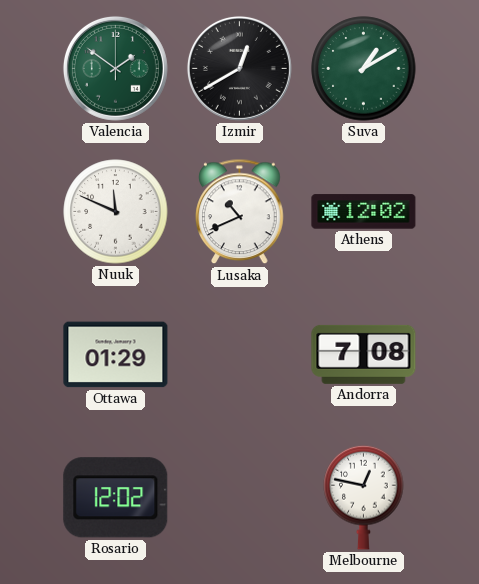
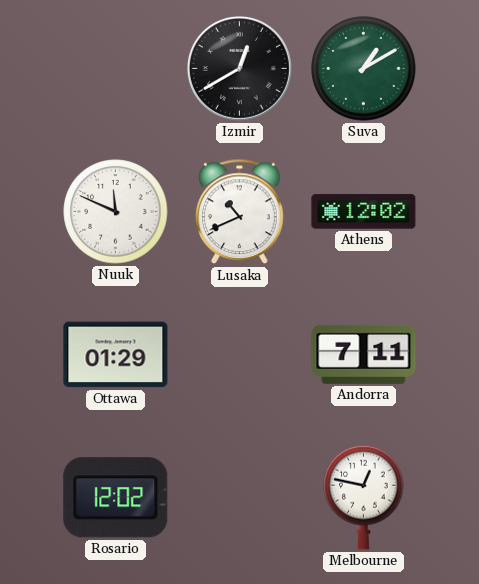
Valencia: 1:51 -> none (115, 68)
Andorra: 7:08 -> 7:11 (364, 354)
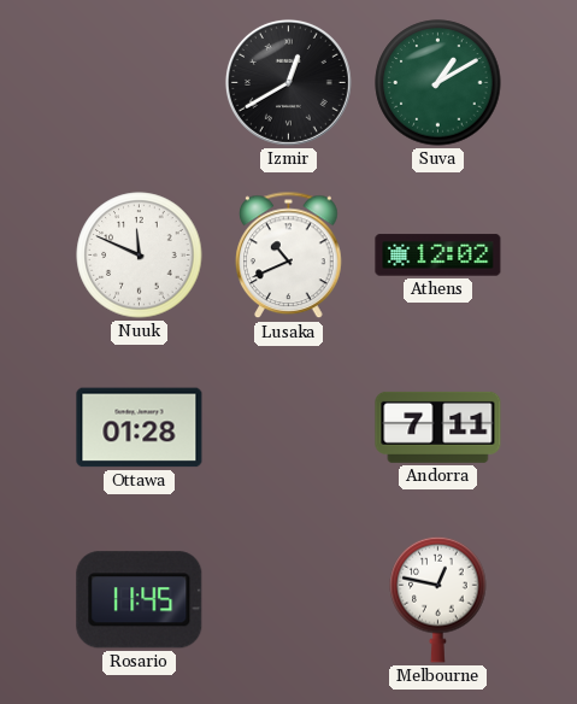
Ottawa: 01:29 -> 01:28 (140, 428)
Rosario: 12:02 -> 11:45 (140, 600)
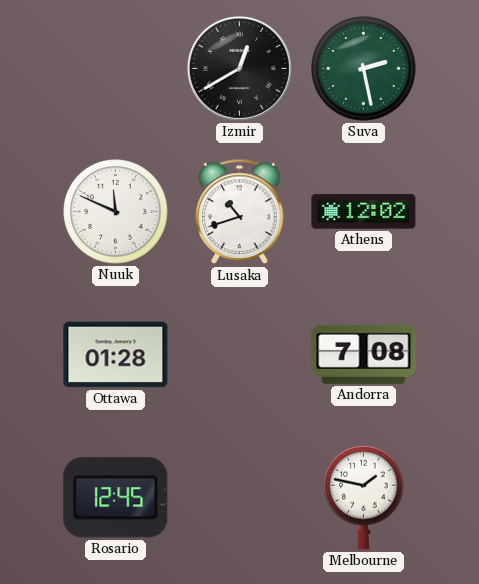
Suva: 1:10 -> 2:28 (364, 69)
Lusaka: 10:41 -> 10:42 (240, 212)
Andorra: 7:11 -> 7:08 (364, 354)
Rosario: 11:45 -> 12:45 (116, 498)
Melbourne: 12:47 -> 1:47 (364, 497)
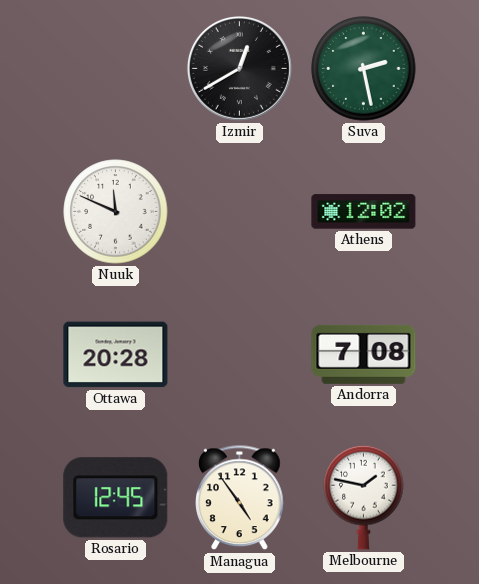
Lusaka: 10:42 -> none (240, 212)
Ottawa: 01:28 -> 20:28 (116, 355)
Managua: none -> 4:54 (240, 498)
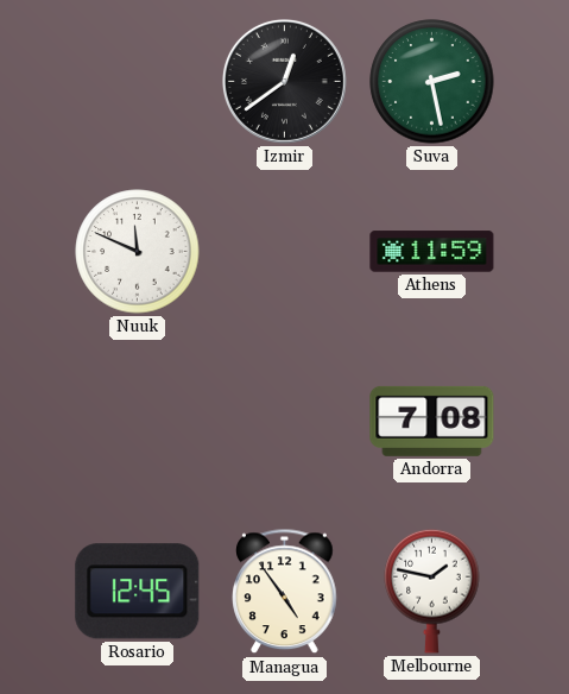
Izmir: 12:40 -> 12:39 (284, 81)
Athens: 12:02 -> 11:59 (432, 252)
Ottawa: 20:28 -> none (116, 355)
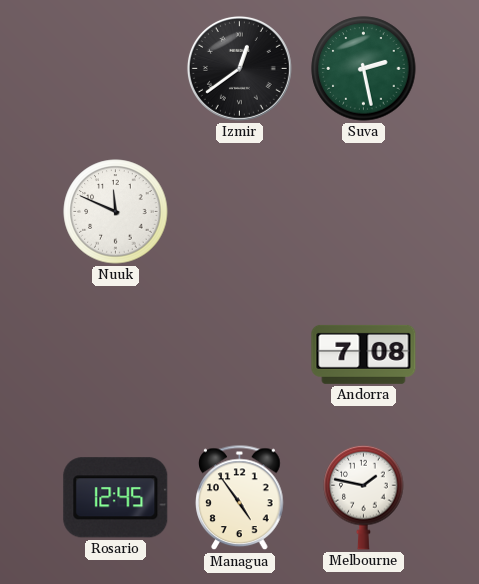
Athens: 11:59 -> none (432, 252)
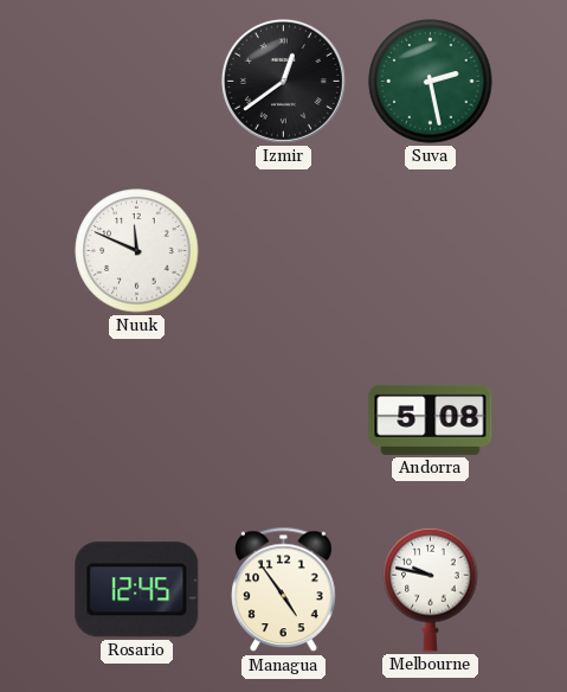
Andorra: 7:08 -> 5:08 (431, 419)
Melbourne: 1:47 -> 9:47 (431, 589)
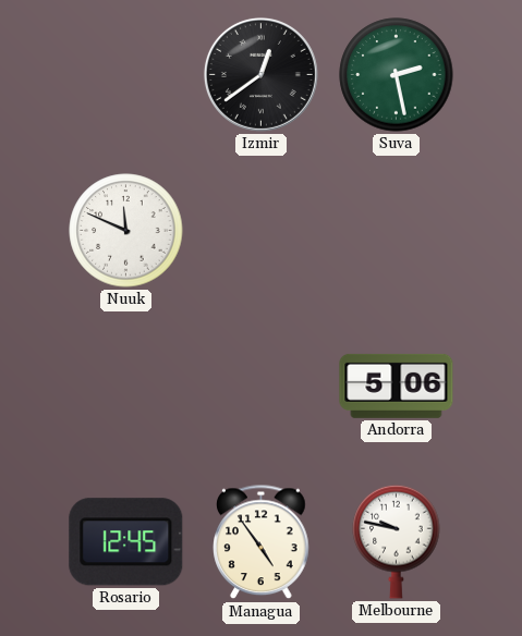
Andorra: 5:08 -> 5:06 (397, 386)
